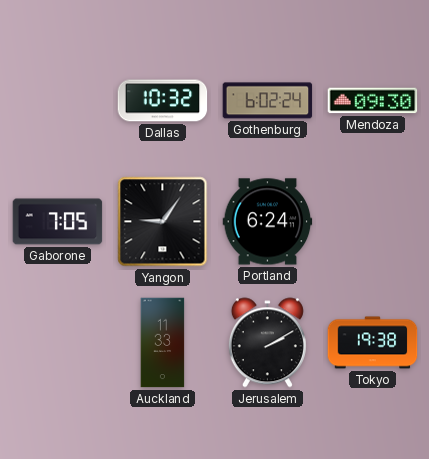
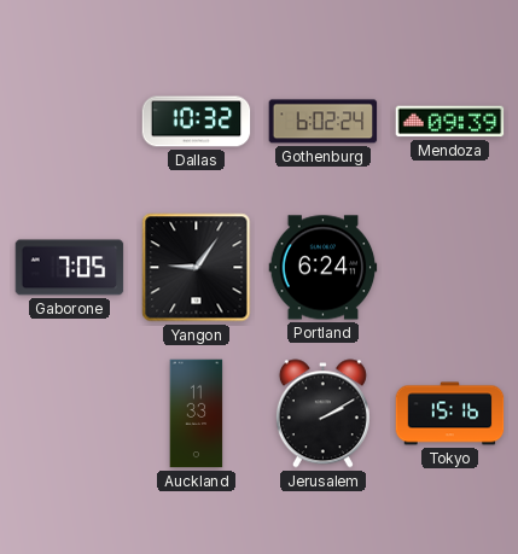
Mendoza: 09:30 -> 09:39 (450, 122)
Tokyo: 19:38 -> 15:16 (450, 414)
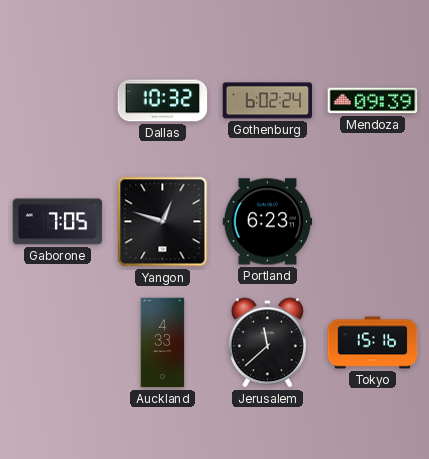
Yangon: 9:06 -> 12:48 (163, 222)
Portland: 6:24 -> 6:23 (268, 222)
Auckland: 11:33 -> 4:33 (163, 343)
Jerusalem: 2:10 -> 11:38 (267, 343)
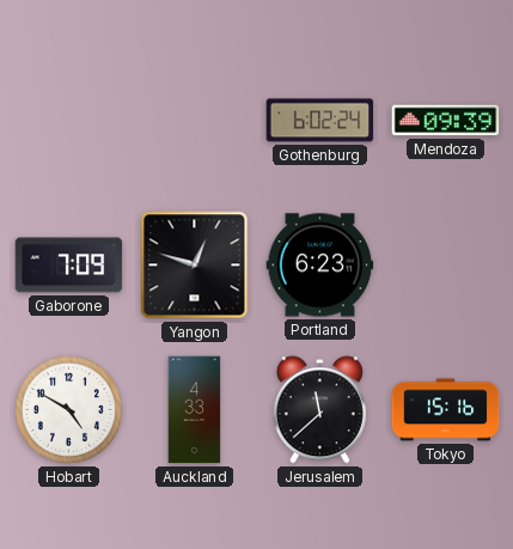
Dallas: 10:32 -> none (163, 101)
Gaborone: 7:05 -> 7:09 (69, 266)
Hobart: none -> 4:50 (68, 409)
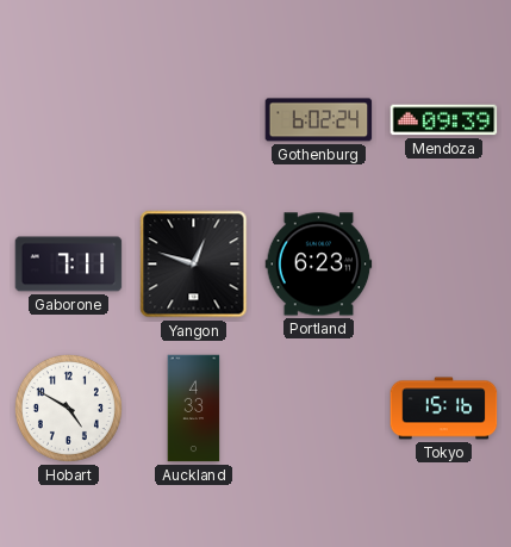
Gaborone: 7:09 -> 7:11 (69, 265)
Jerusalem: 11:38 -> none (319, 410)
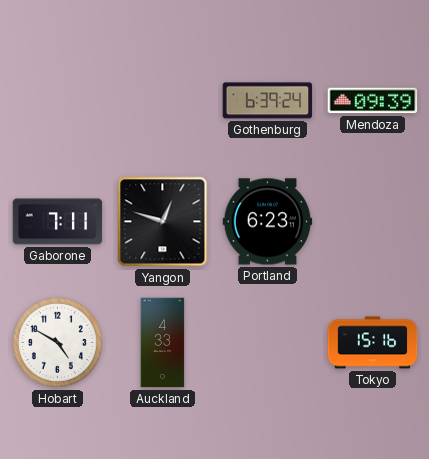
Gothenburg: 6:02 -> 6:39 (268, 101)
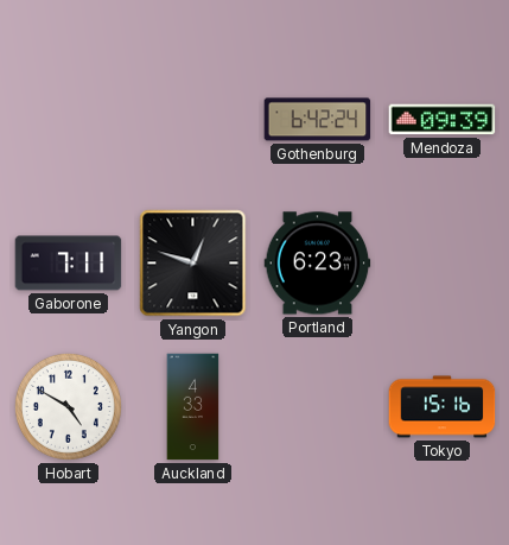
Gothenburg: 6:39 -> 6:42 (318, 120)
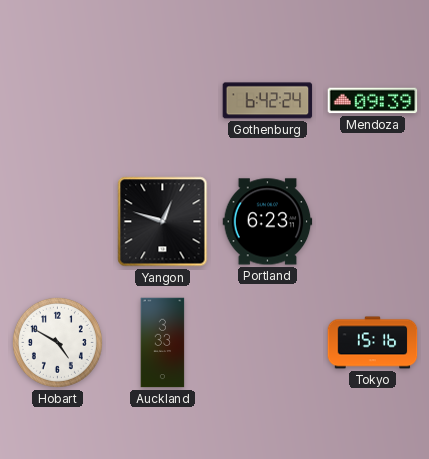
Gaborone: 7:11 -> none (69, 264)
Auckland: 4:33 -> 3:33 (163, 343)
